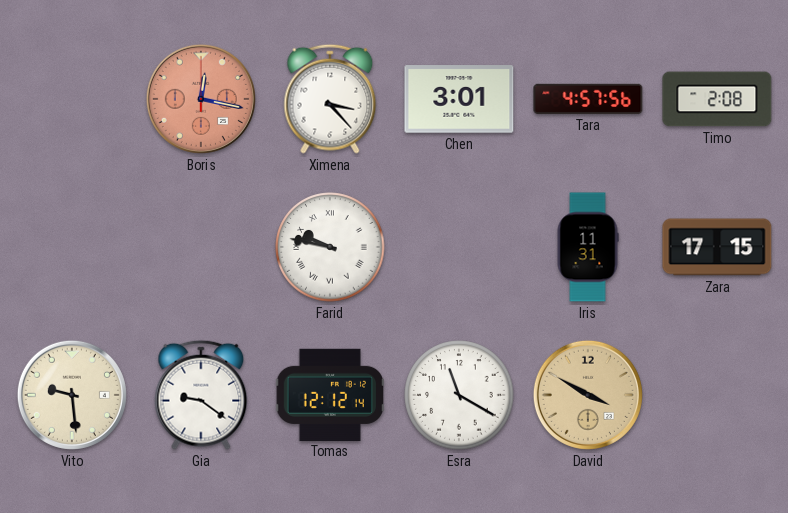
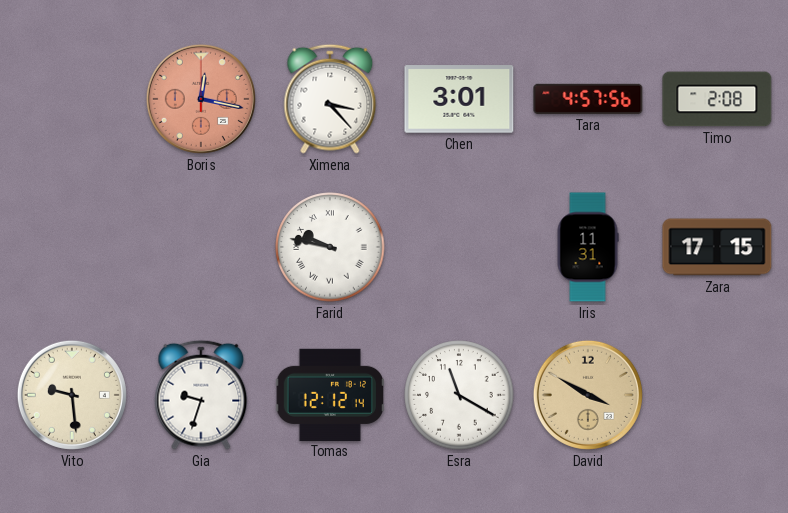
Gia: 9:21 -> 9:33 (201, 395)
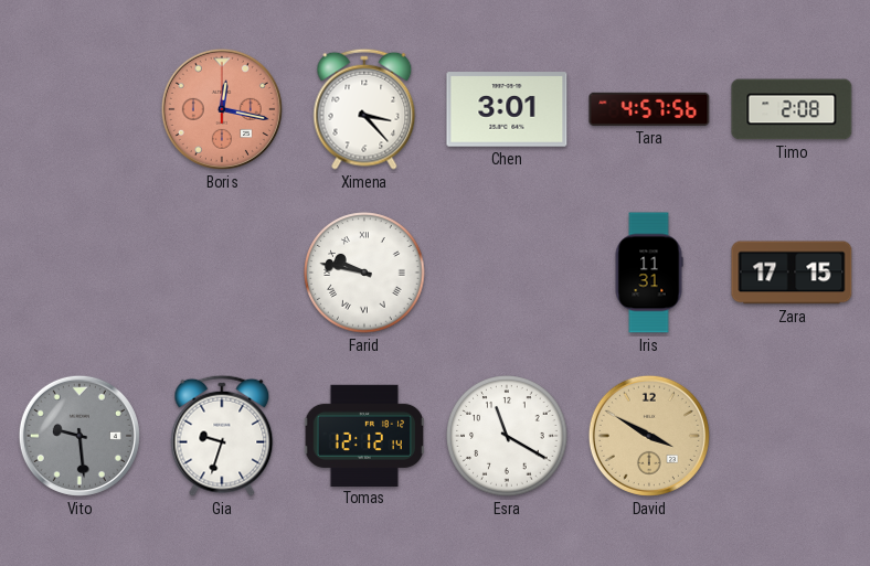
Vito dial: cream -> grey (79, 436)
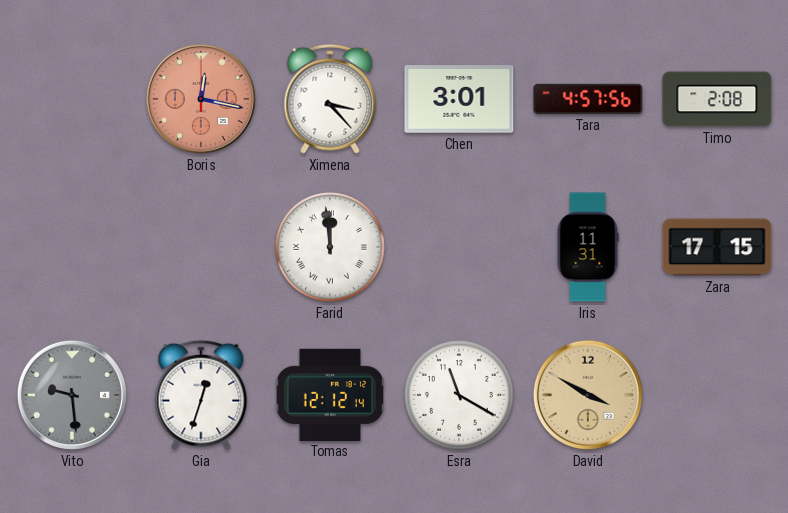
Farid: 9:47 -> 11:59 (330, 247)
Gia: 9:33 -> 12:33 (201, 395)
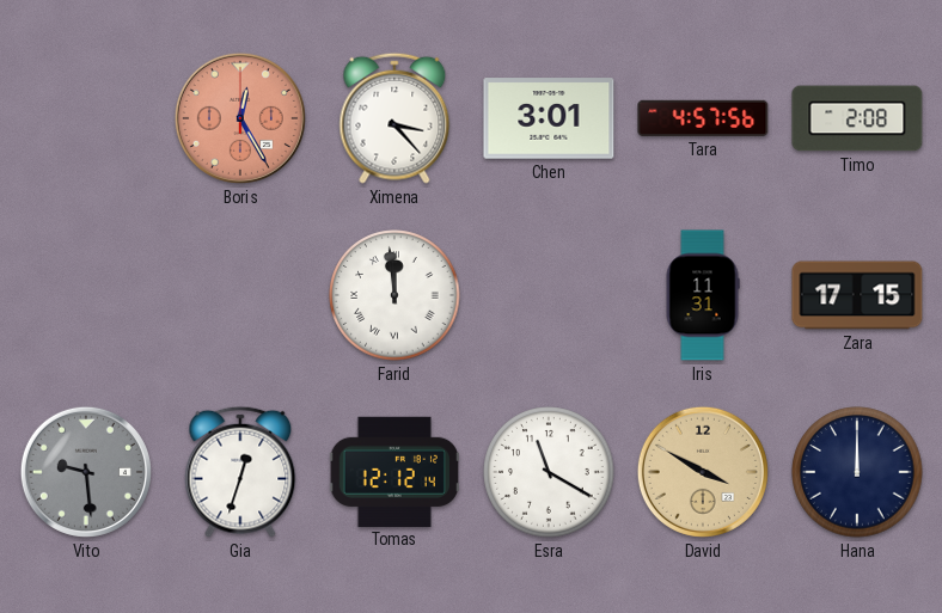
Boris: 12:17 -> 12:25 (240, 118)
Hana: none -> 12:00 (857, 472)
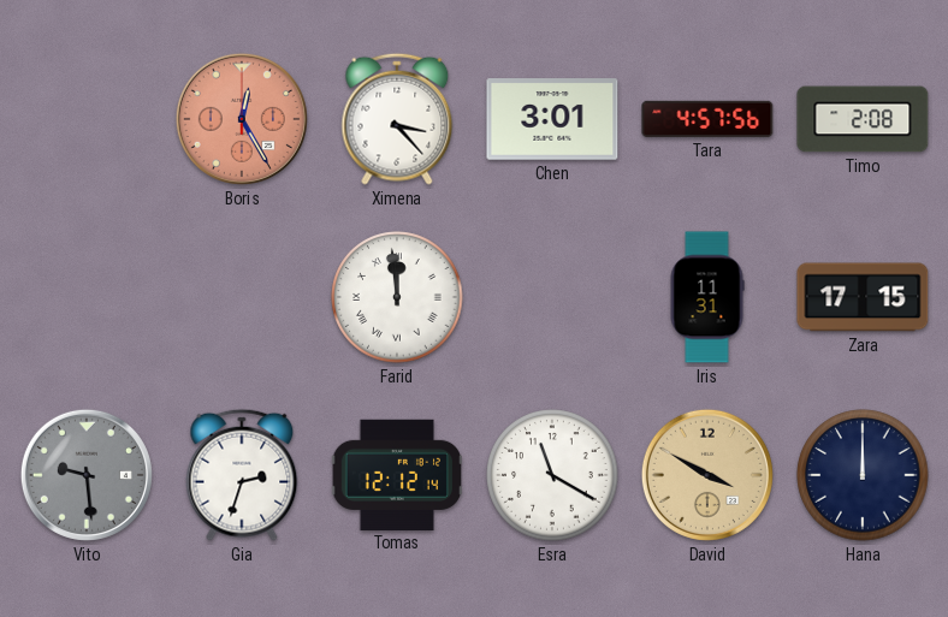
Gia: 12:33 -> 2:33 (242, 475)
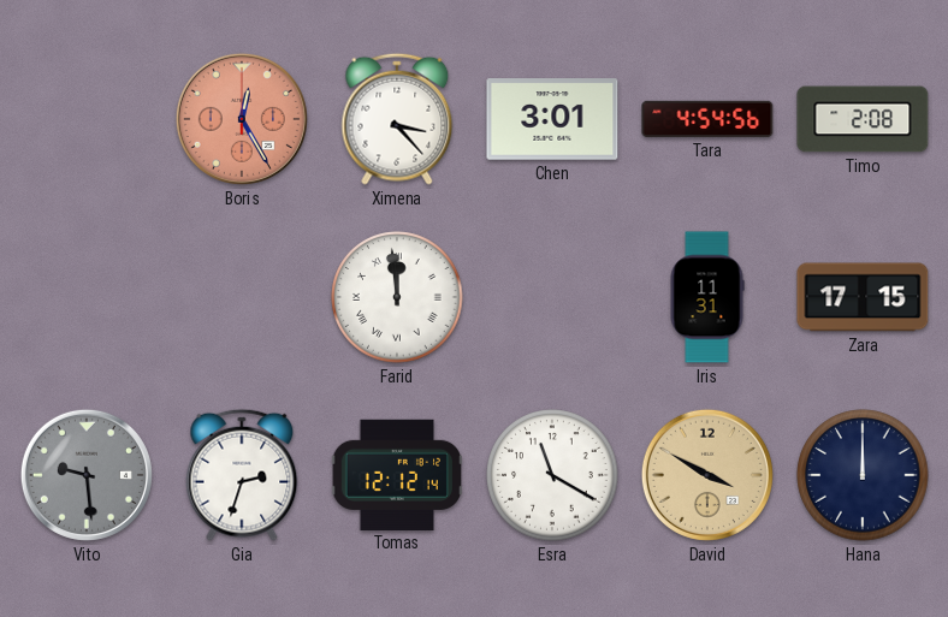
Tara: 4:57 -> 4:54 (707, 119)
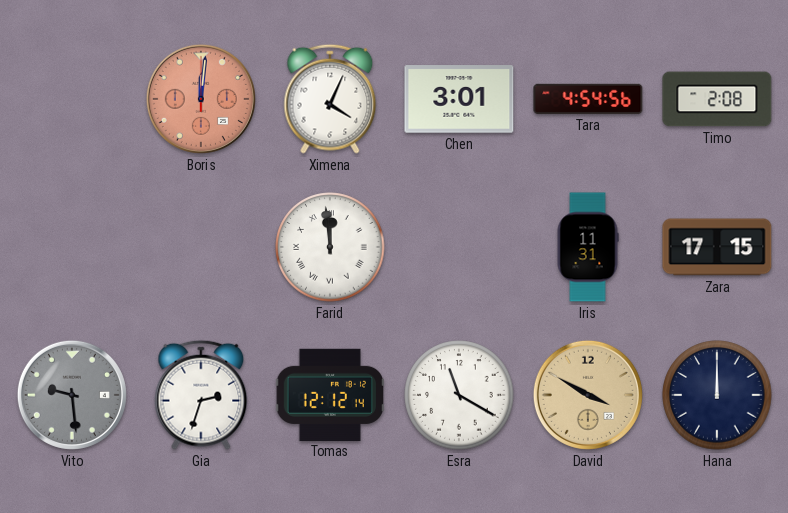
Boris: 12:25 -> 12:01 (201, 99)
Ximena: 3:23 -> 4:04 (330, 99)
